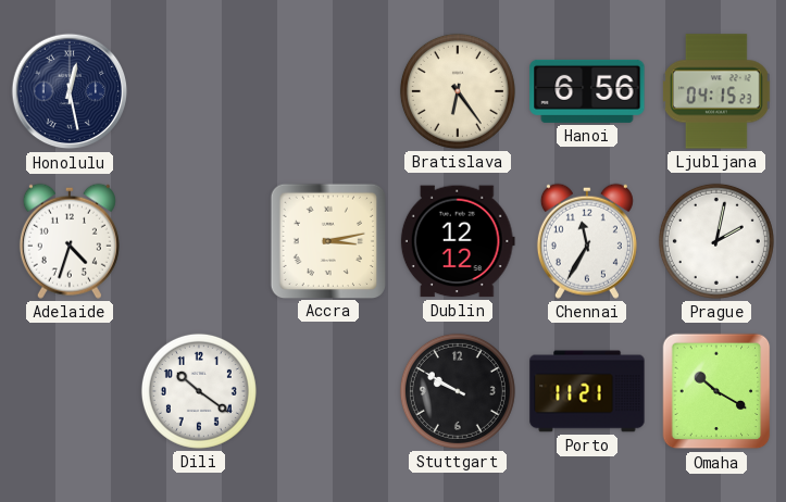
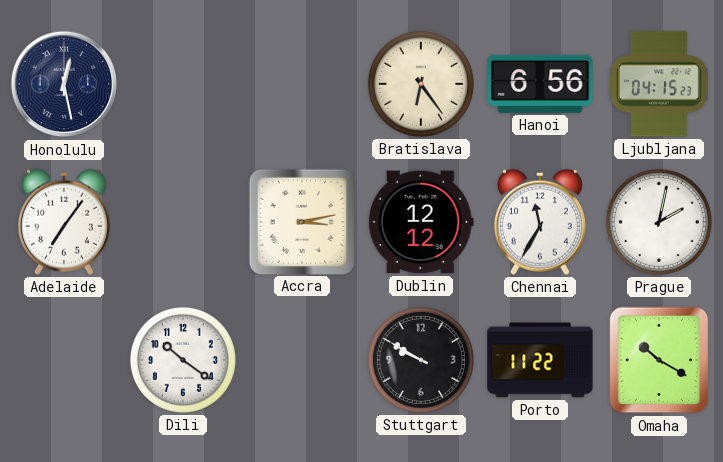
Adelaide: 4:33 -> 7:06 (64, 222)
Porto: 11:21 -> 11:22 (540, 360)
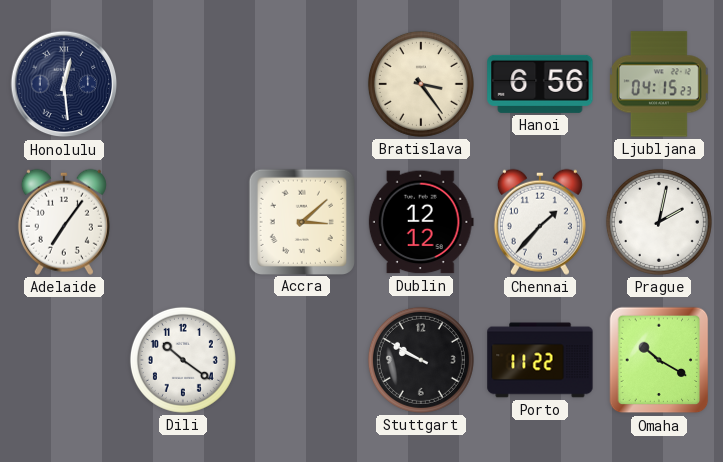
Honolulu: 12:28 -> 12:29 (64, 84)
Bratislava: 6:24 -> 3:24 (421, 84)
Accra: 3:13 -> 3:08 (301, 221)
Chennai: 11:35 -> 1:37 (540, 222)
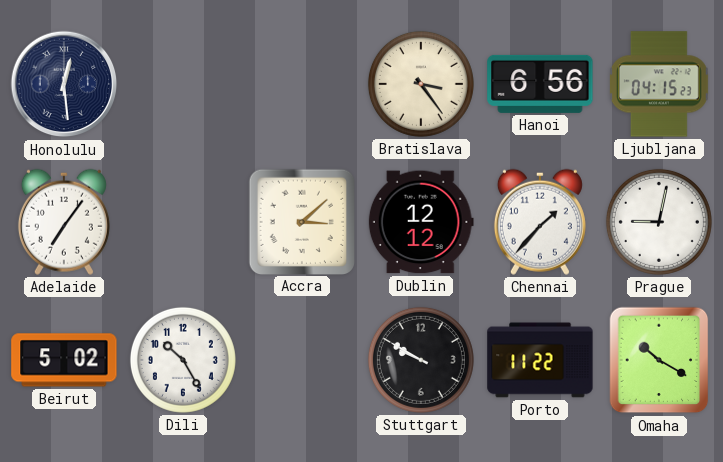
Prague: 2:02 -> 9:02 (659, 222)
Beirut: none -> 5:02 (64, 360)
Dili: 10:21 -> 10:25 (183, 360)
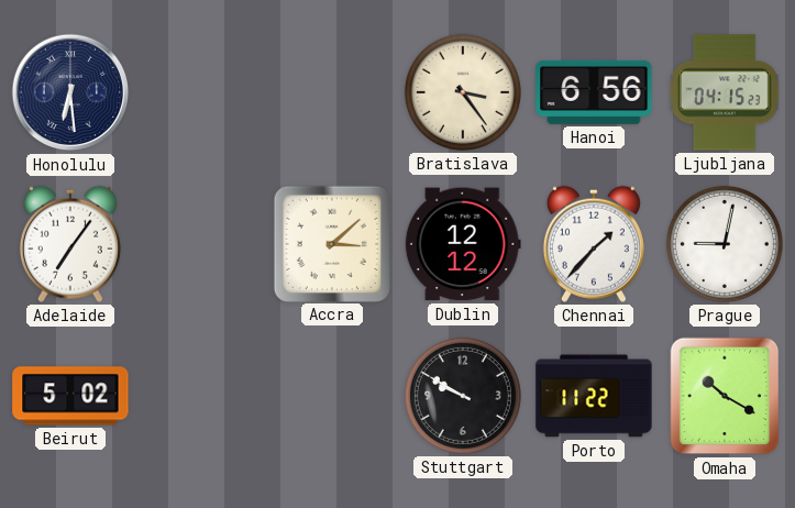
Honolulu: 12:29 -> 6:29 (70, 92)
Dili: 10:25 -> none (183, 360)
